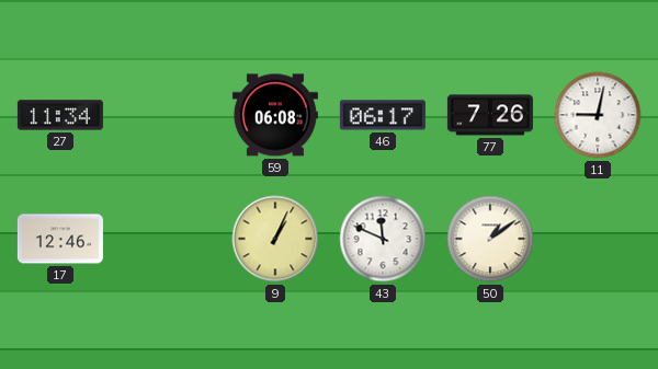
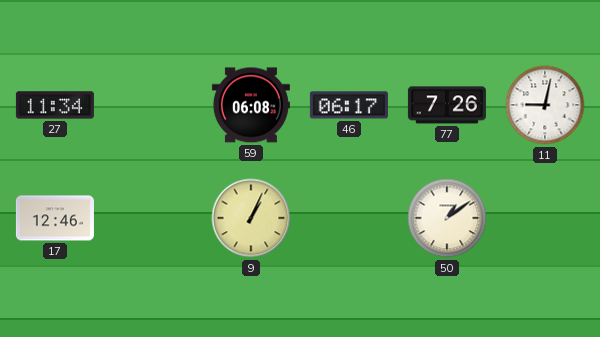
43: 11:49 -> none (383, 239)
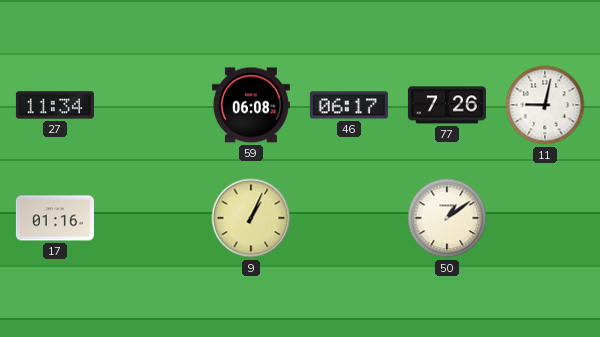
17: 12:46 -> 01:16 (55, 218)
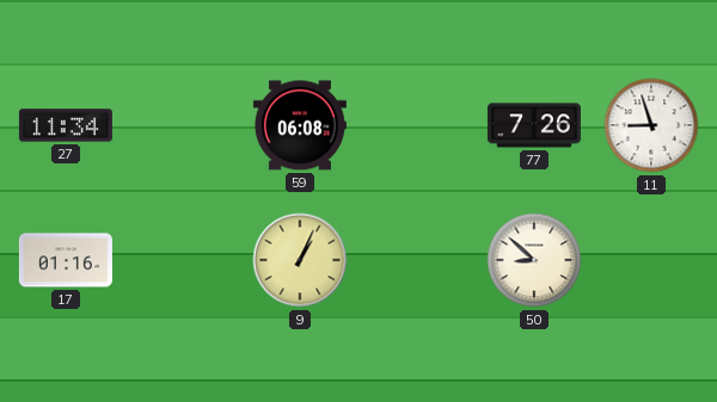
46: 06:17 -> none (349, 105)
11: 9:02 -> 8:57 (651, 125)
50: 1:09 -> 8:52 (534, 260)
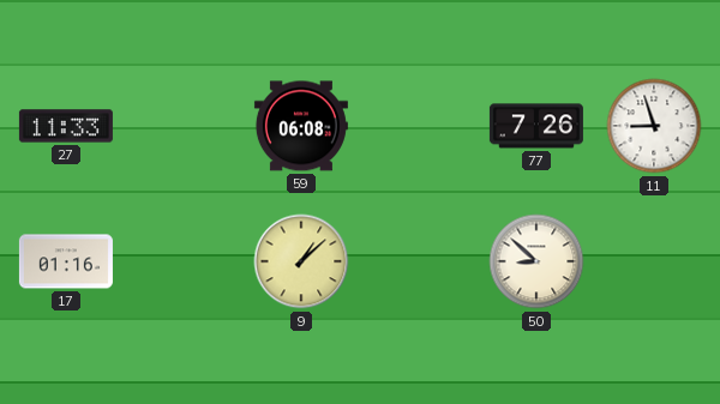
27: 11:34 -> 11:33 (66, 126)
9: 1:04 -> 1:08 (301, 261)
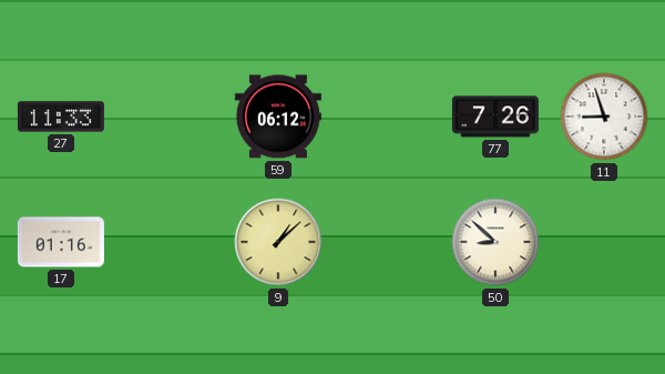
59: 06:08 -> 06:12 (278, 117)
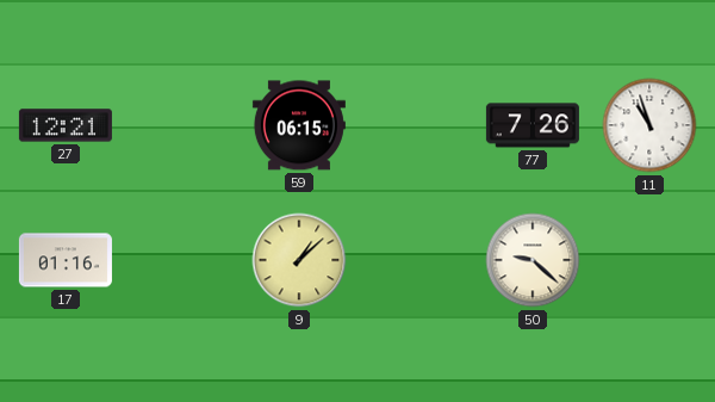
27: 11:33 -> 12:21 (66, 125)
59: 06:12 -> 06:15 (299, 125)
11: 8:57 -> 10:57 (649, 125)
50: 8:52 -> 9:22 (533, 260)
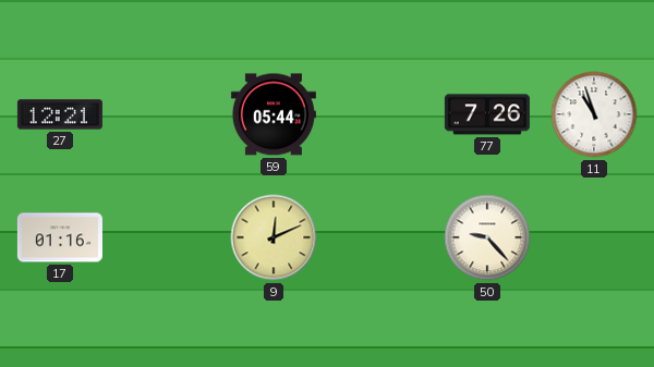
59: 06:15 -> 05:44 (274, 114)
9: 1:08 -> 12:11 (274, 237)
50: 9:22 -> 9:23 (487, 237)
